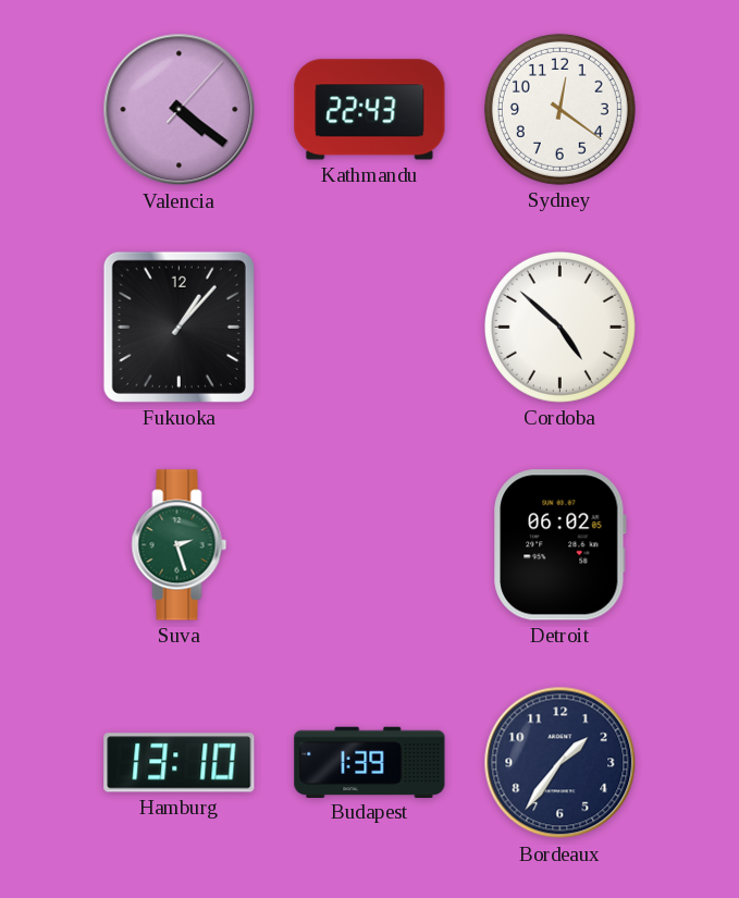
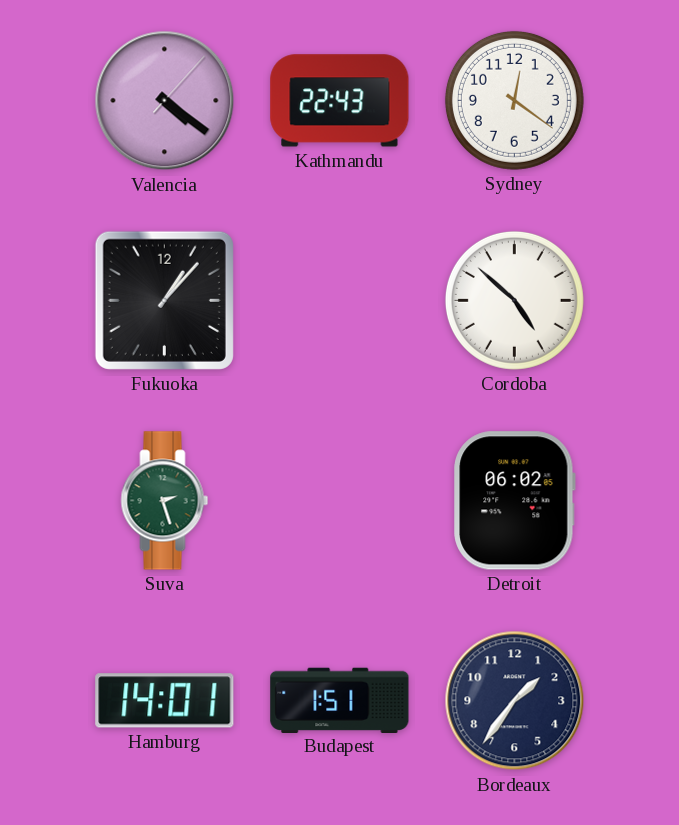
Hamburg: 13:10 -> 14:01 (165, 701)
Budapest: 1:39 -> 1:51 (340, 700)
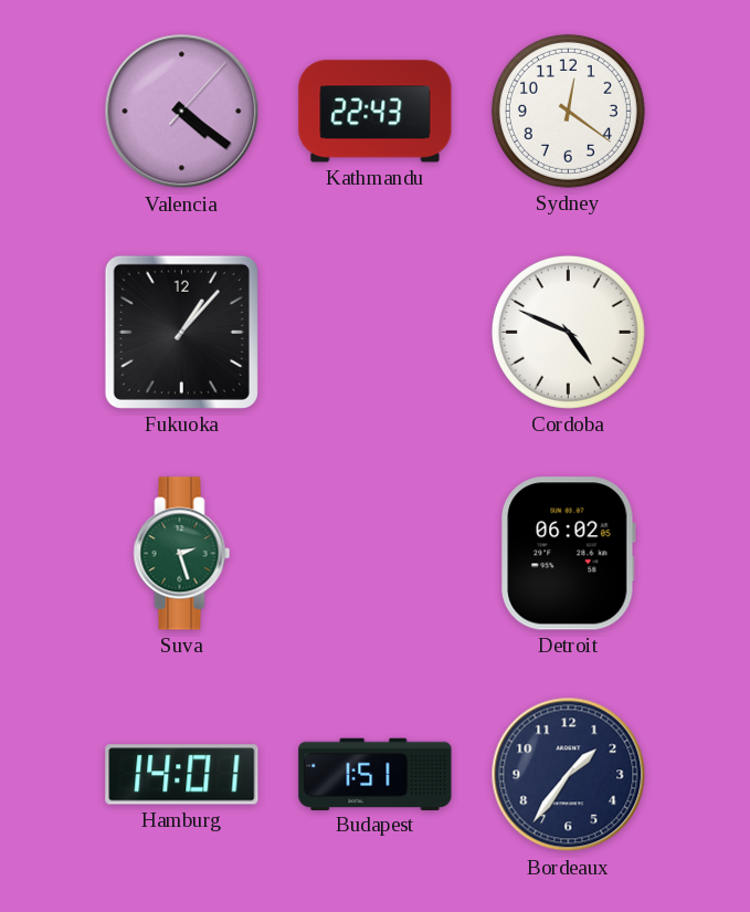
Cordoba: 4:52 -> 4:49 (568, 332)
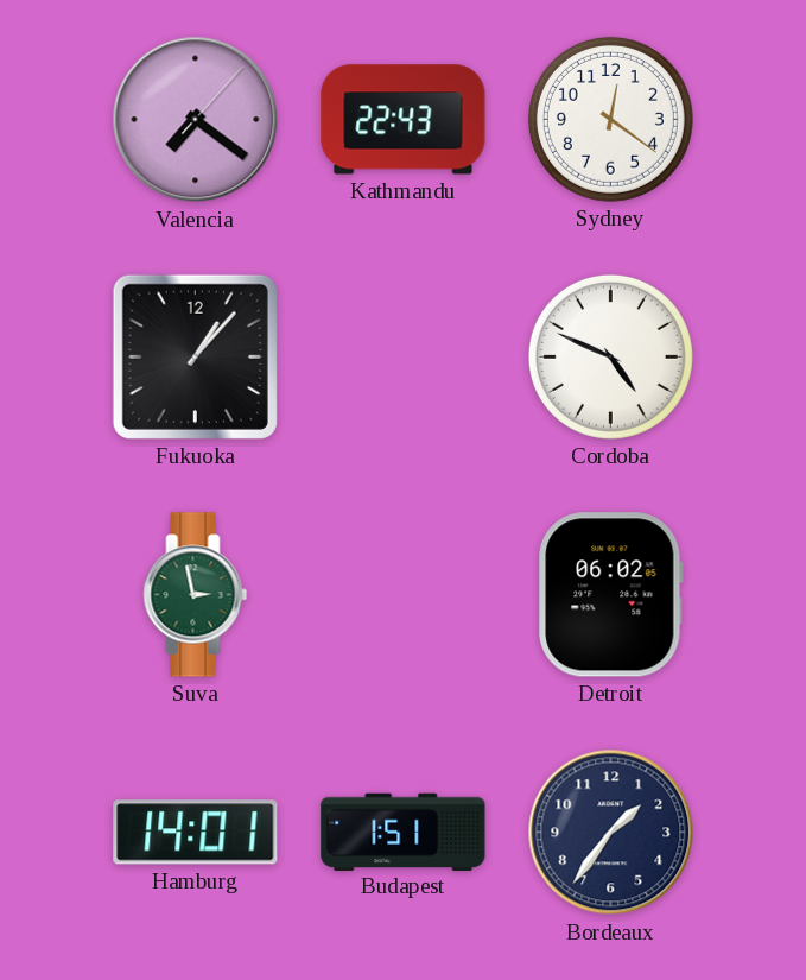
Valencia: 4:21 -> 7:21 (196, 120)
Suva: 2:27 -> 2:58 (196, 595)
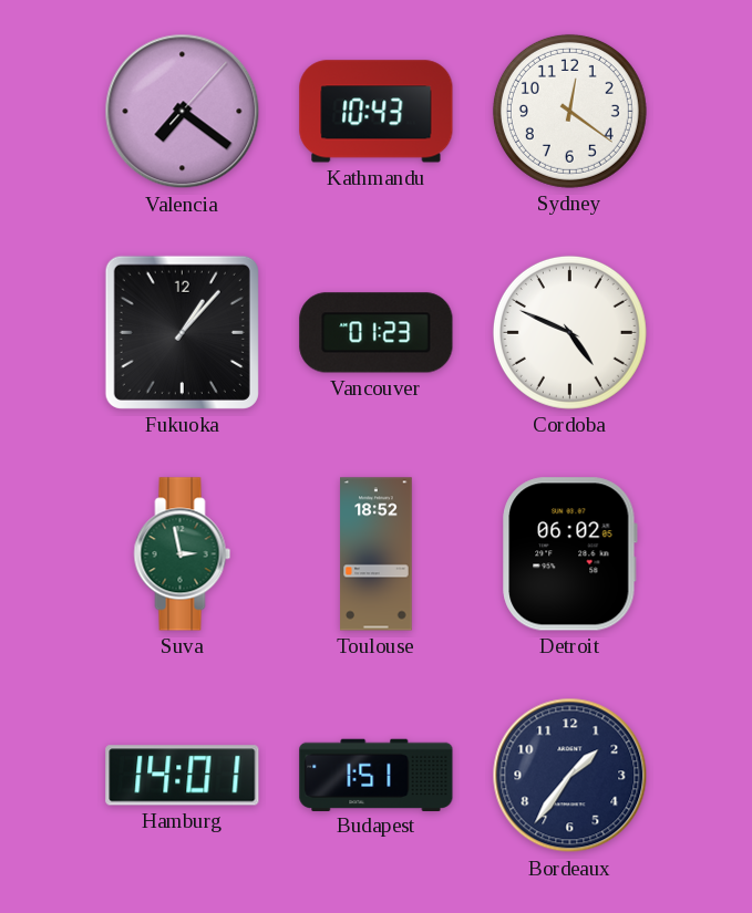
Kathmandu: 22:43 -> 10:43 (377, 112)
Vancouver: none -> 01:23 (377, 333)
Toulouse: none -> 18:52 (377, 554)
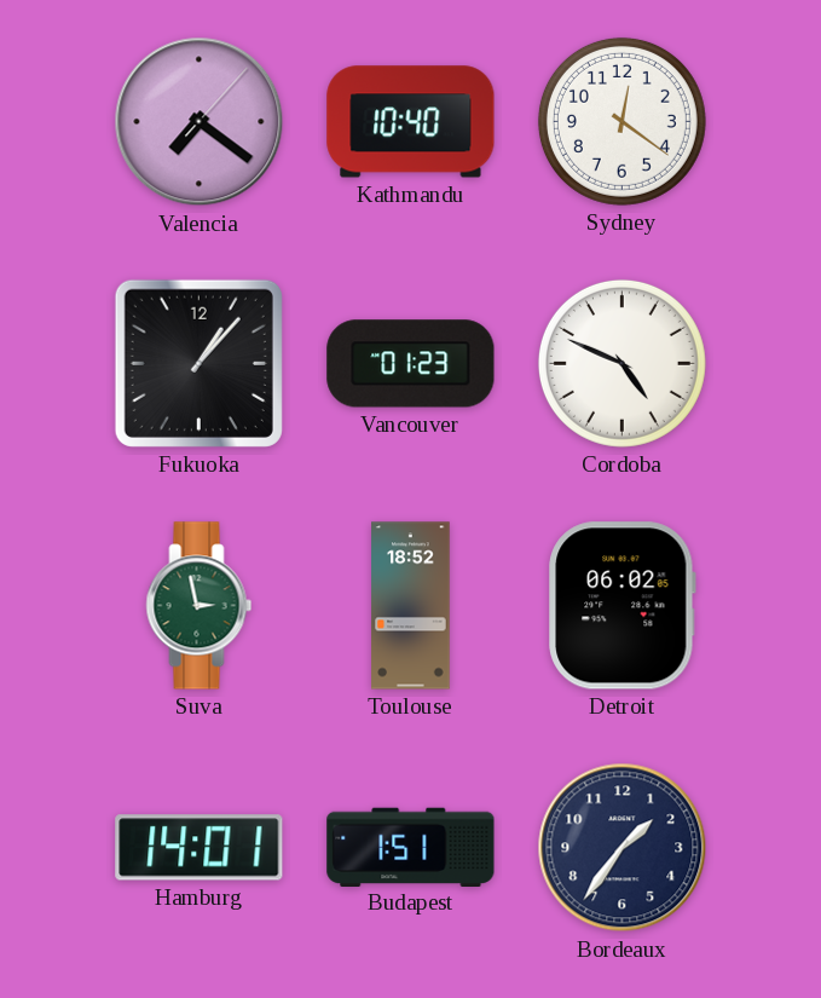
Kathmandu: 10:43 -> 10:40 (411, 122)
